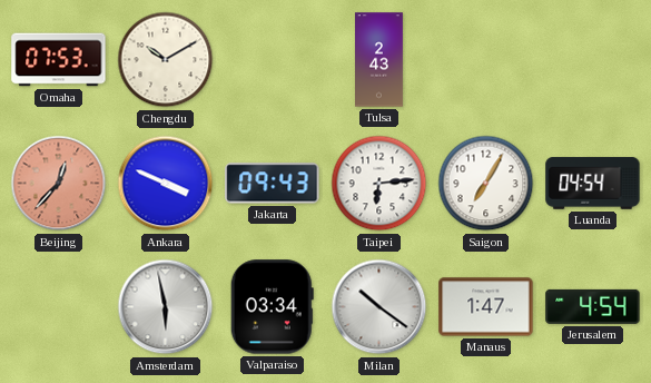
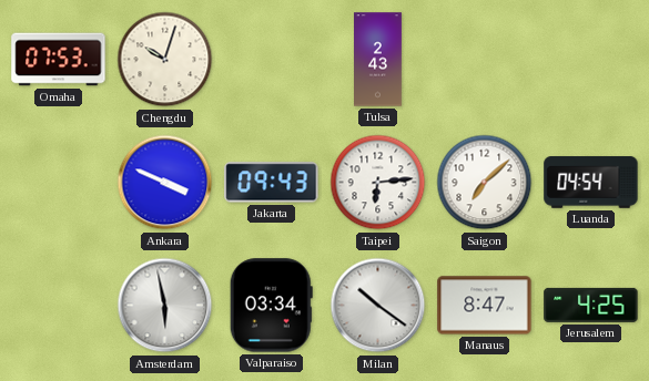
Chengdu: 10:10 -> 10:03 (165, 60)
Beijing: 12:37 -> none (59, 184)
Saigon: 7:05 -> 7:08 (485, 183)
Manaus: 1:47 -> 8:47 (485, 306)
Jerusalem: 4:54 -> 4:25 (591, 305)
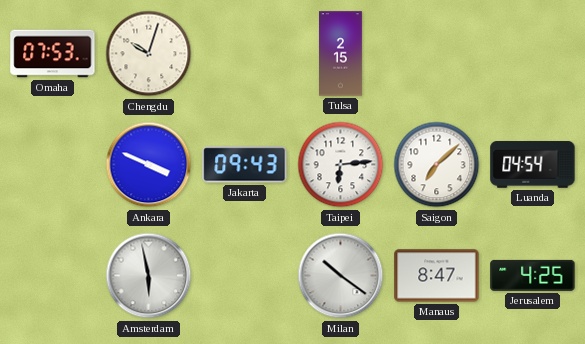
Tulsa: 2:43 -> 2:15 (341, 54)
Valparaiso: 03:34 -> none (271, 306)
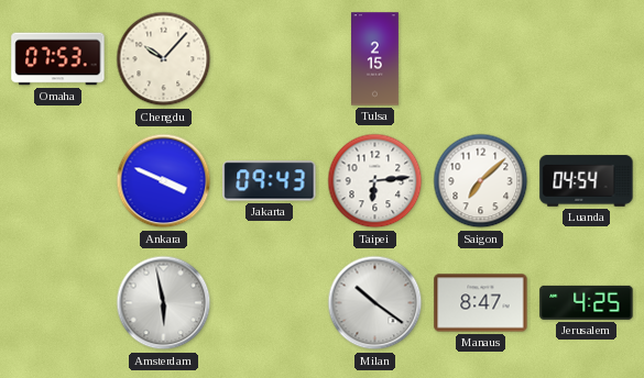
Chengdu: 10:03 -> 10:07 (164, 59)
